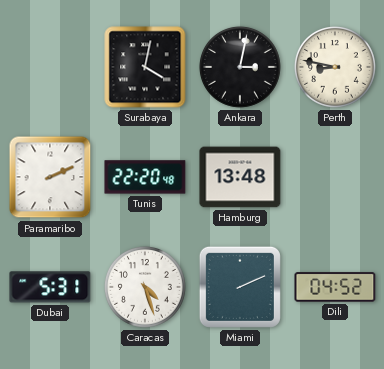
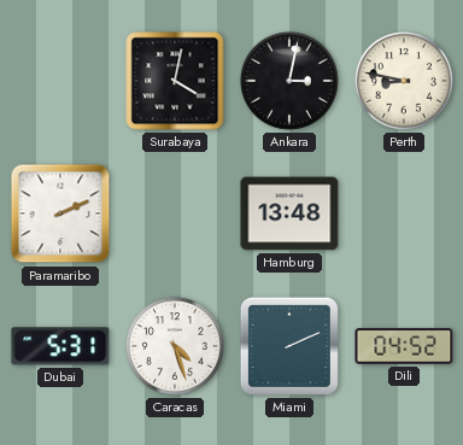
Tunis: 22:20 -> none (145, 177)
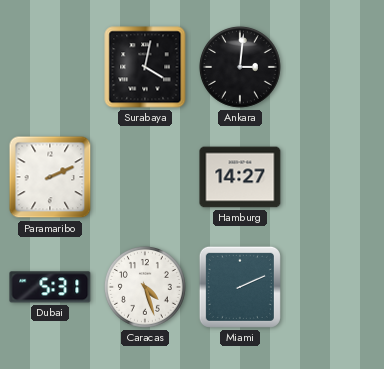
Ankara: 3:02 -> 3:01 (240, 67)
Perth: 8:47 -> none (404, 81)
Hamburg: 13:48 -> 14:27 (240, 177)
Dili: 04:52 -> none (404, 346)
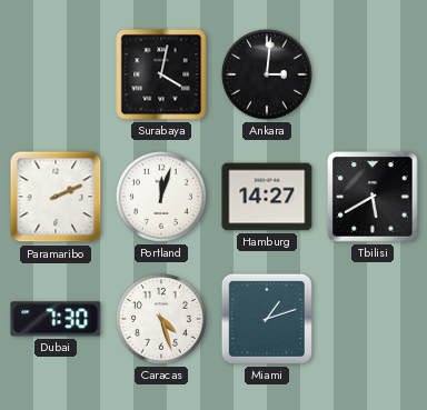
Portland: none -> 12:03 (161, 197)
Tbilisi: none -> 5:40 (373, 197)
Dubai: 5:31 -> 7:30 (56, 319)
Miami: 2:11 -> 1:12 (267, 319)
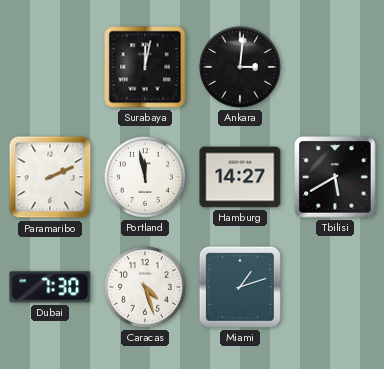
Surabaya: 4:02 -> 12:02 (145, 67)
Portland: 12:03 -> 11:58 (145, 177)
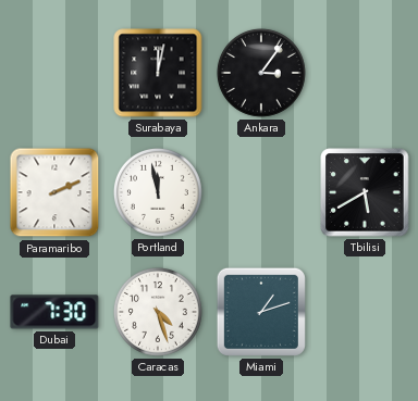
Ankara: 3:01 -> 3:06 (261, 73)
Hamburg: 14:27 -> none (240, 177)
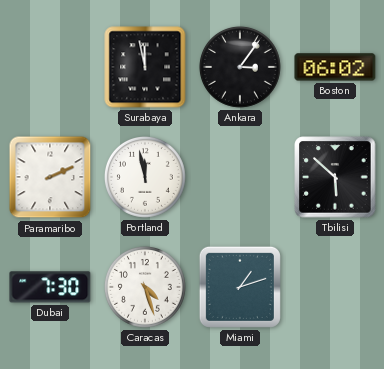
Surabaya: 12:02 -> 11:58 (145, 67)
Boston: none -> 06:02 (335, 67)
Tbilisi: 5:40 -> 5:52 (335, 177)
